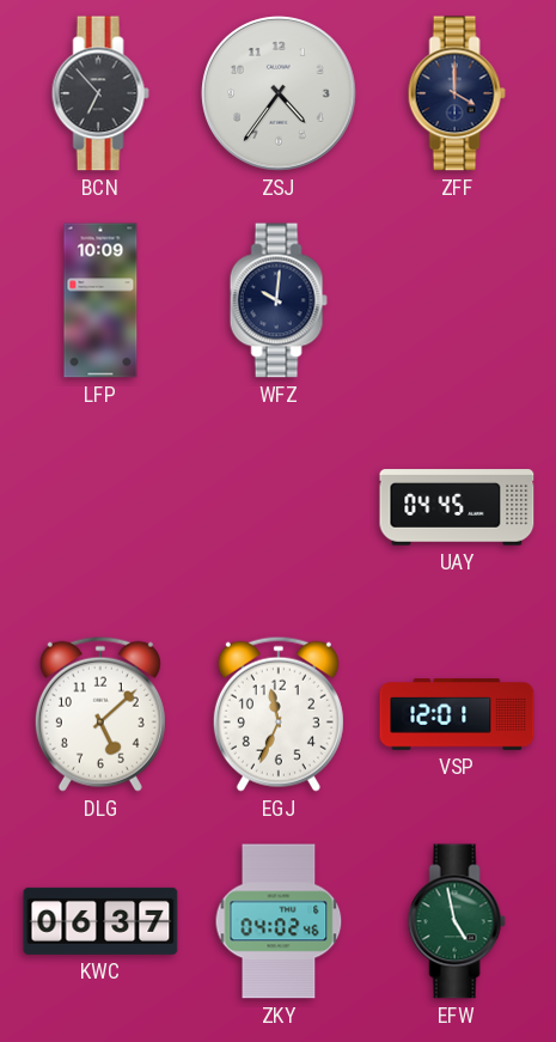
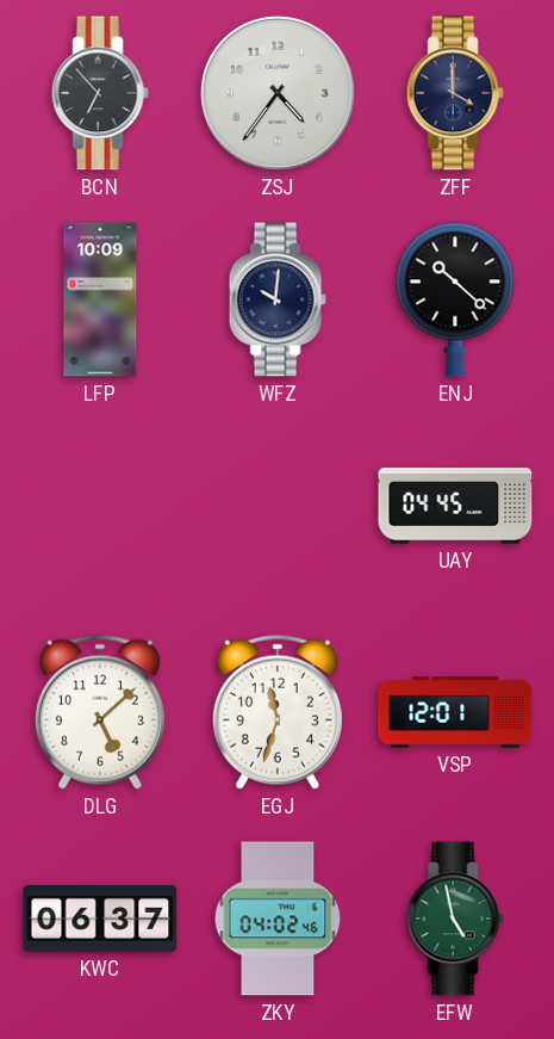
ENJ: none -> 10:22 (455, 299)
EGJ: 11:34 -> 11:33 (278, 712)
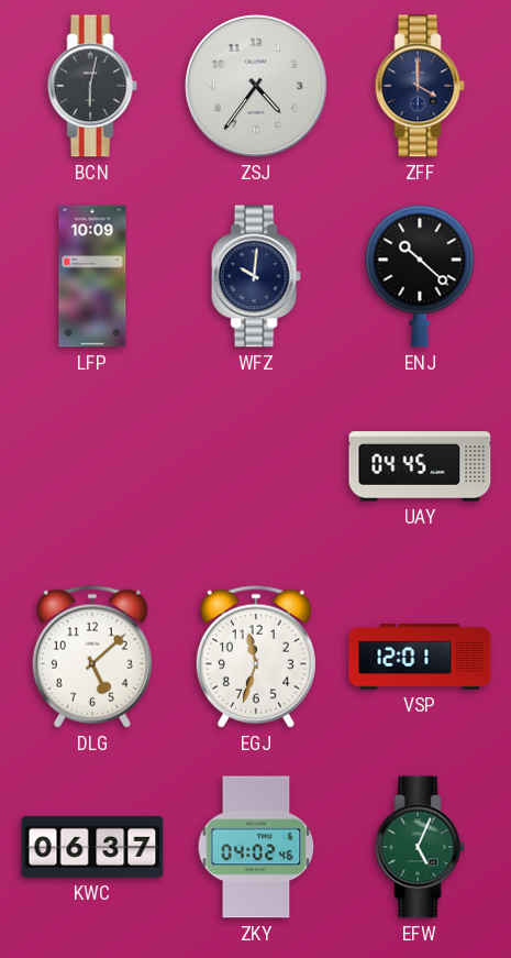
BCN: 6:53 -> 6:02 (92, 86)
EFW: 4:58 -> 5:04 (420, 847)
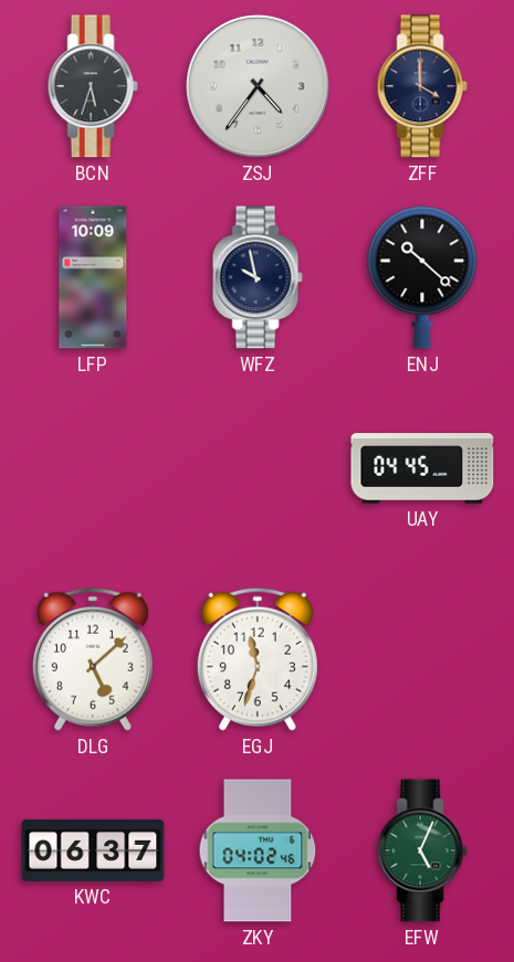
BCN: 6:02 -> 5:33 (93, 86)
WFZ: 10:01 -> 9:58 (258, 277)
VSP: 12:01 -> none (420, 657)
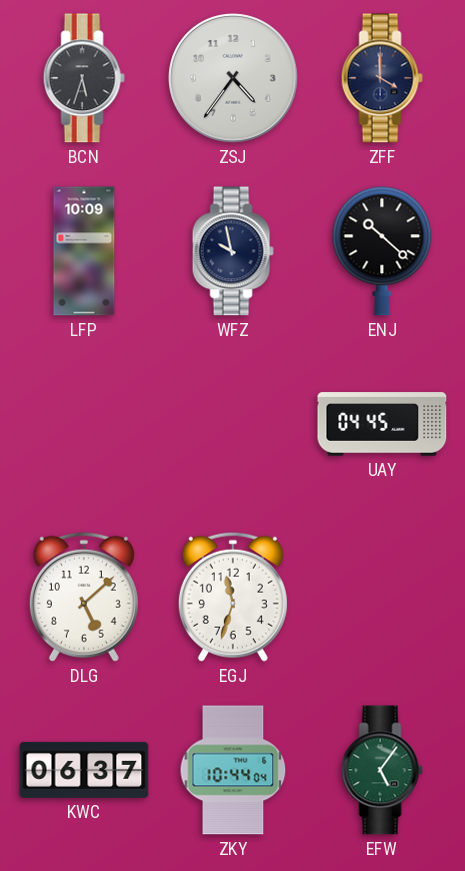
ZKY: 04:02 -> 10:44 (233, 770)
EFW: 5:04 -> 5:06 (382, 770)
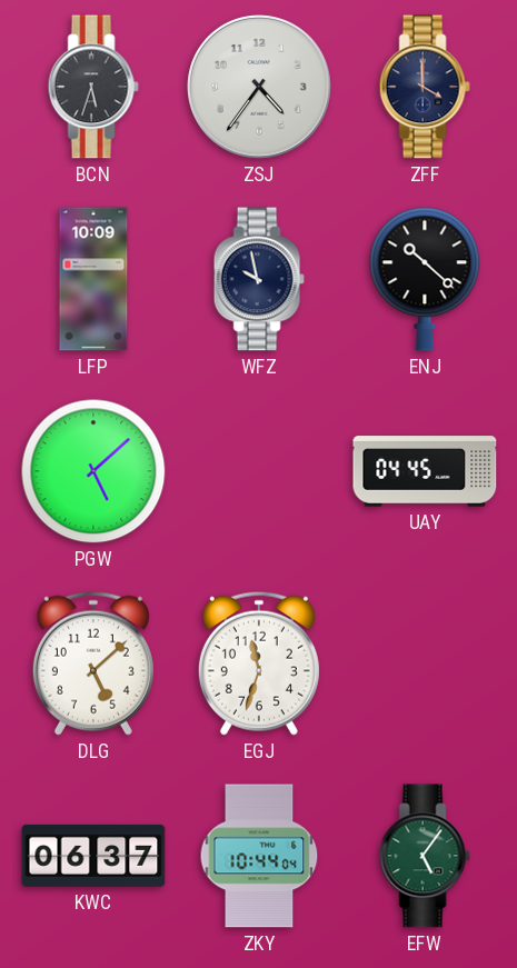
PGW: none -> 5:08 (93, 471)
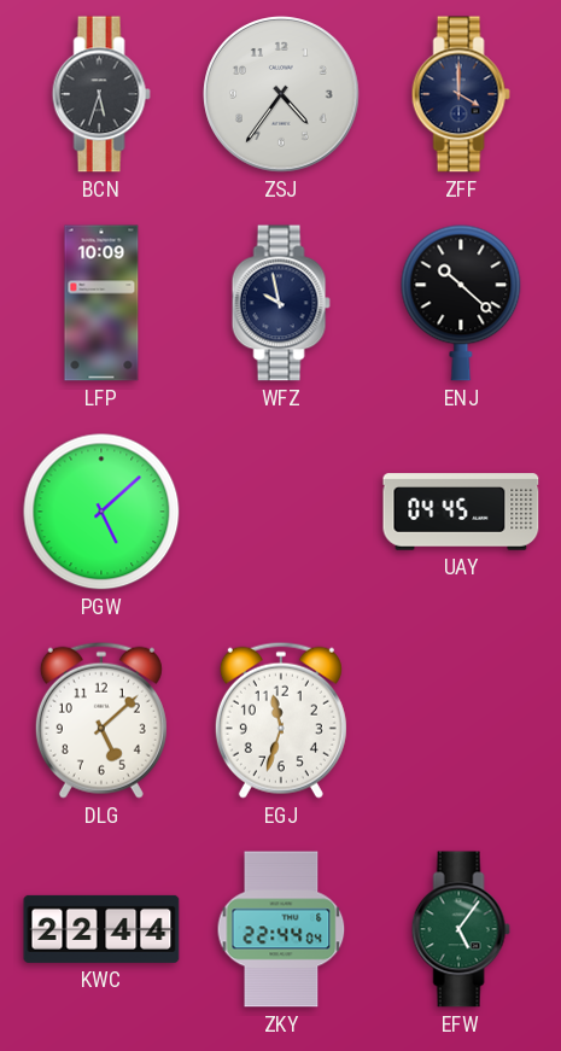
KWC: 06:37 -> 22:44 (101, 929)
ZKY: 10:44 -> 22:44 (281, 929)
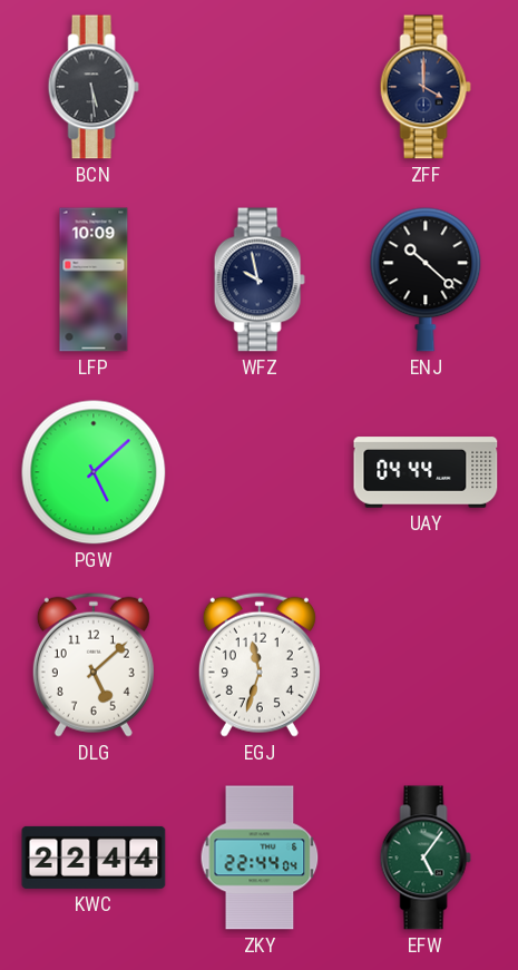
BCN: 5:33 -> 5:29 (94, 87)
ZSJ: 4:36 -> none (281, 94)
UAY: 04:45 -> 04:44 (426, 472)
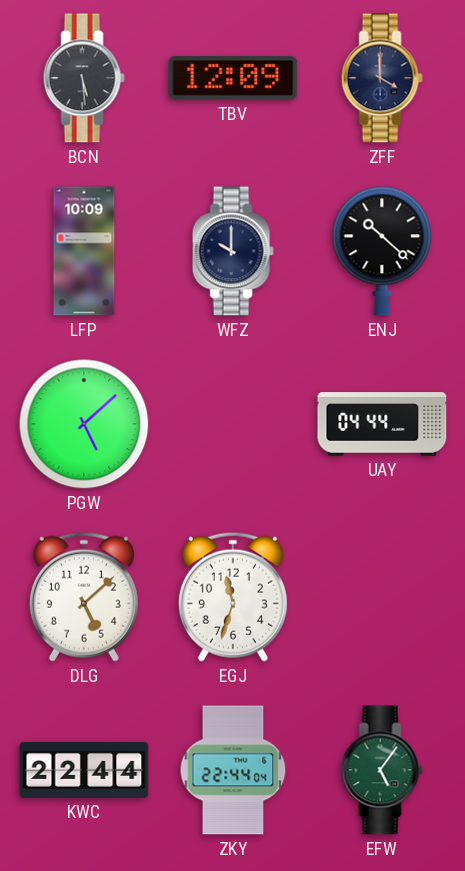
TBV: none -> 12:09 (233, 79)
WFZ: 9:58 -> 10:00 (233, 251)
